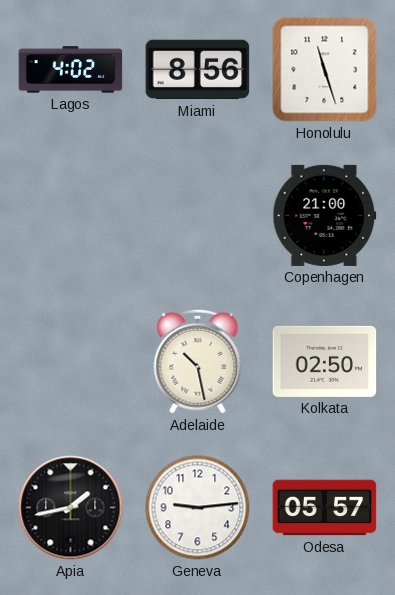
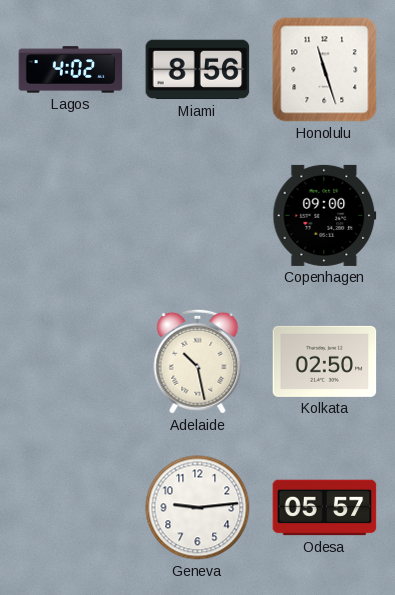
Copenhagen: 21:00 -> 09:00 (325, 215)
Apia: 1:43 -> none (71, 508)
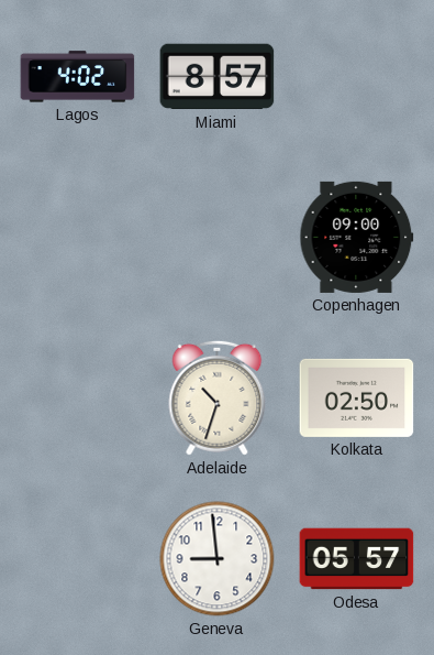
Miami: 8:56 -> 8:57 (218, 77)
Honolulu: 11:27 -> none (325, 70)
Adelaide: 10:28 -> 10:33 (218, 397)
Geneva: 9:14 -> 8:59 (218, 559)
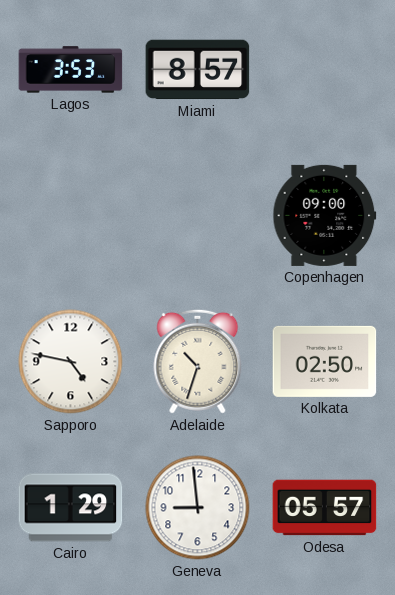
Lagos: 4:02 -> 3:53 (71, 70)
Sapporo: none -> 4:47 (71, 362)
Cairo: none -> 1:29 (71, 508)
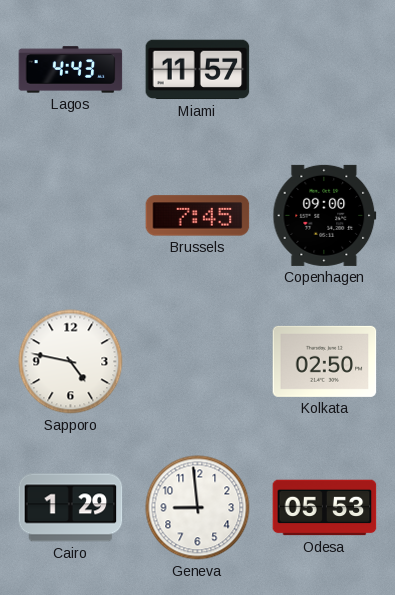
Lagos: 3:53 -> 4:43 (71, 70)
Miami: 8:57 -> 11:57 (198, 70)
Brussels: none -> 7:45 (198, 216)
Adelaide: 10:33 -> none (198, 361)
Odesa: 05:57 -> 05:53 (325, 508)
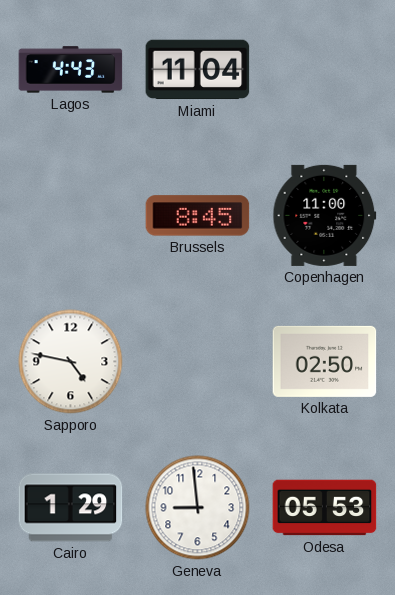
Miami: 11:57 -> 11:04 (198, 70)
Brussels: 7:45 -> 8:45 (198, 216)
Copenhagen: 09:00 -> 11:00 (325, 215)
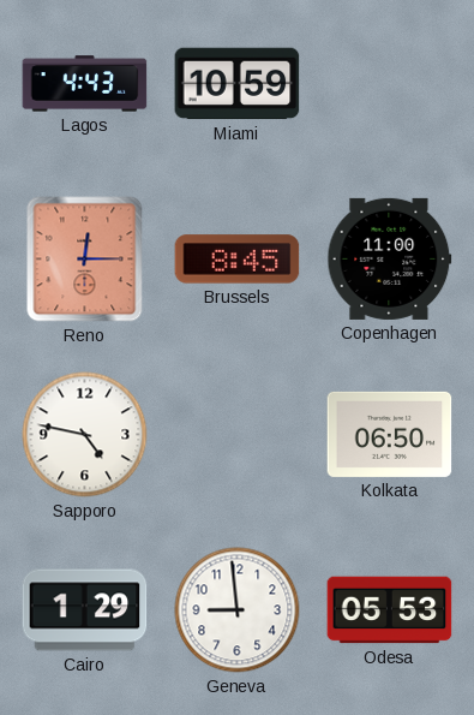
Miami: 11:04 -> 10:59 (238, 84)
Reno: none -> 12:15 (85, 260)
Kolkata: 02:50 -> 06:50 (390, 434)
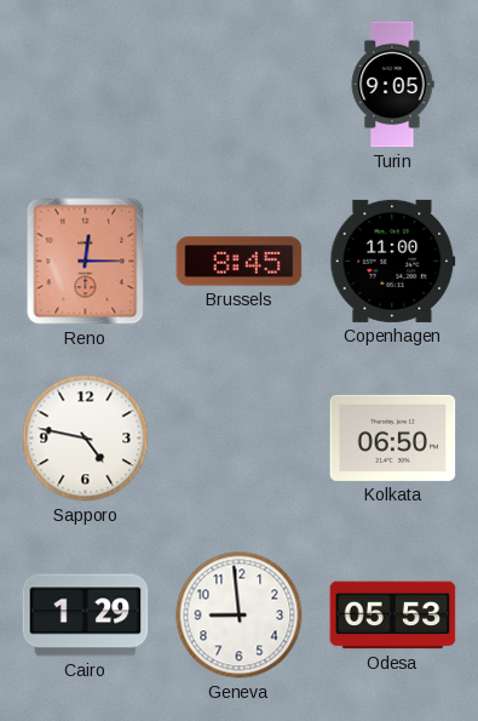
Lagos: 4:43 -> none (85, 84)
Miami: 10:59 -> none (238, 84)
Turin: none -> 9:05 (392, 85)
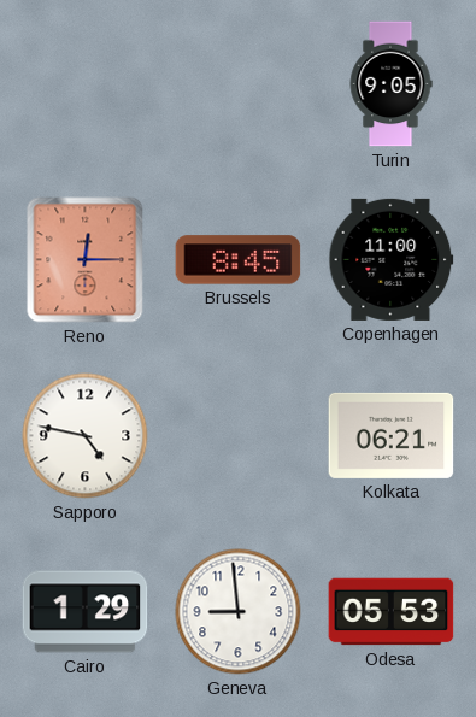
Kolkata: 06:50 -> 06:21 (392, 435)
